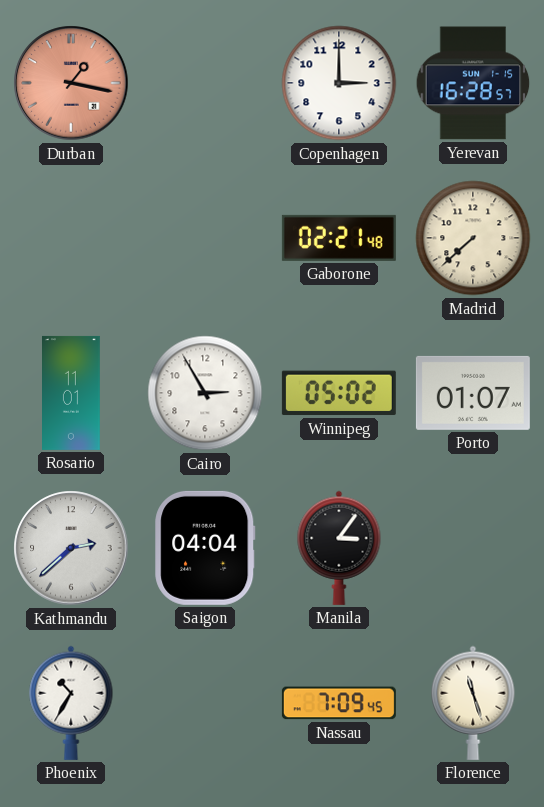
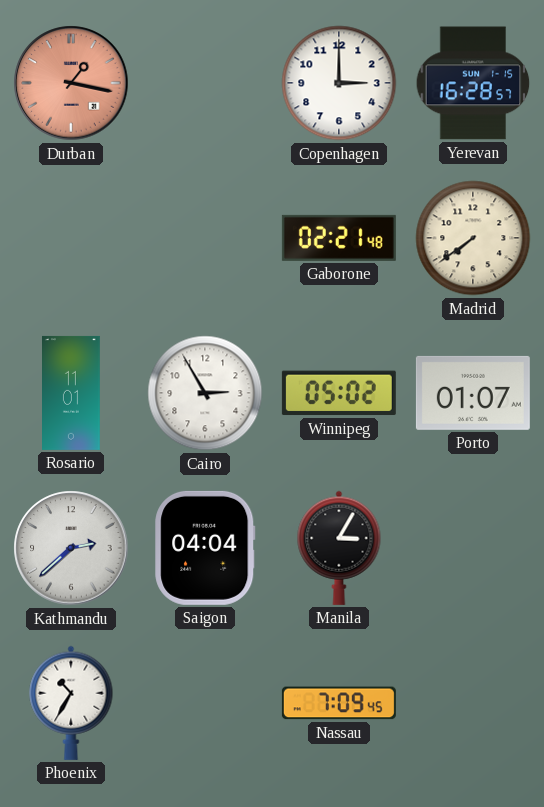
Madrid: 7:38 -> 7:39 (473, 238)
Manila: 3:06 -> 3:05 (339, 548)
Florence: 11:27 -> none (473, 703)
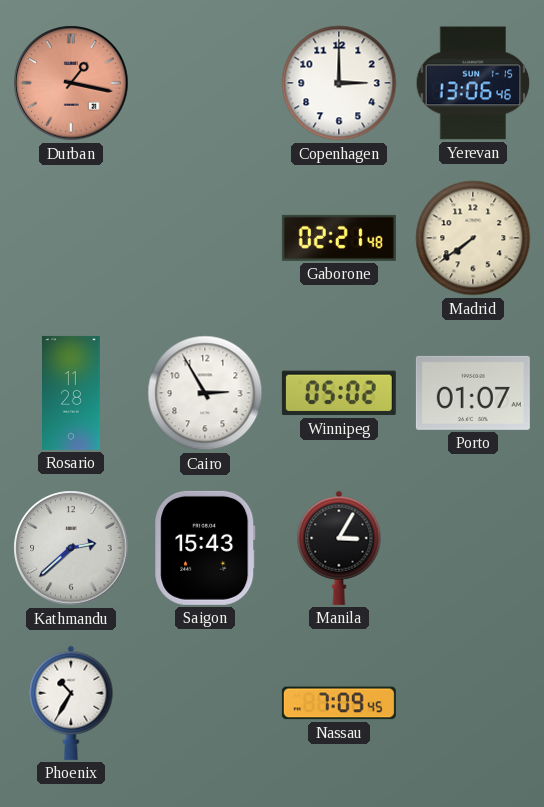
Yerevan: 16:28 -> 13:06 (473, 83)
Rosario: 11:01 -> 11:28 (72, 393)
Saigon: 04:04 -> 15:43 (205, 548)
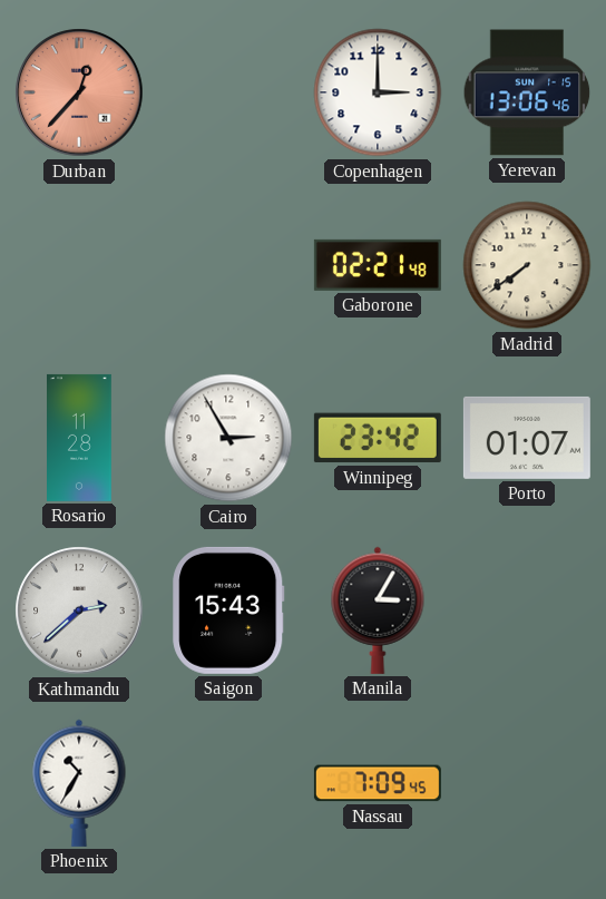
Durban: 1:17 -> 12:37 (79, 92)
Winnipeg: 05:02 -> 23:42 (378, 438)
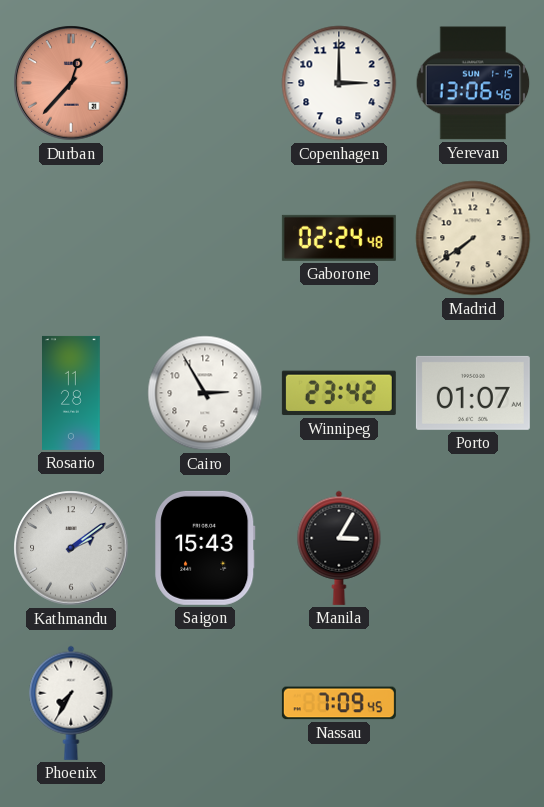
Gaborone: 02:21 -> 02:24 (339, 238)
Kathmandu: 2:38 -> 2:09 (71, 548)
Phoenix: 10:35 -> 7:35 (71, 703)
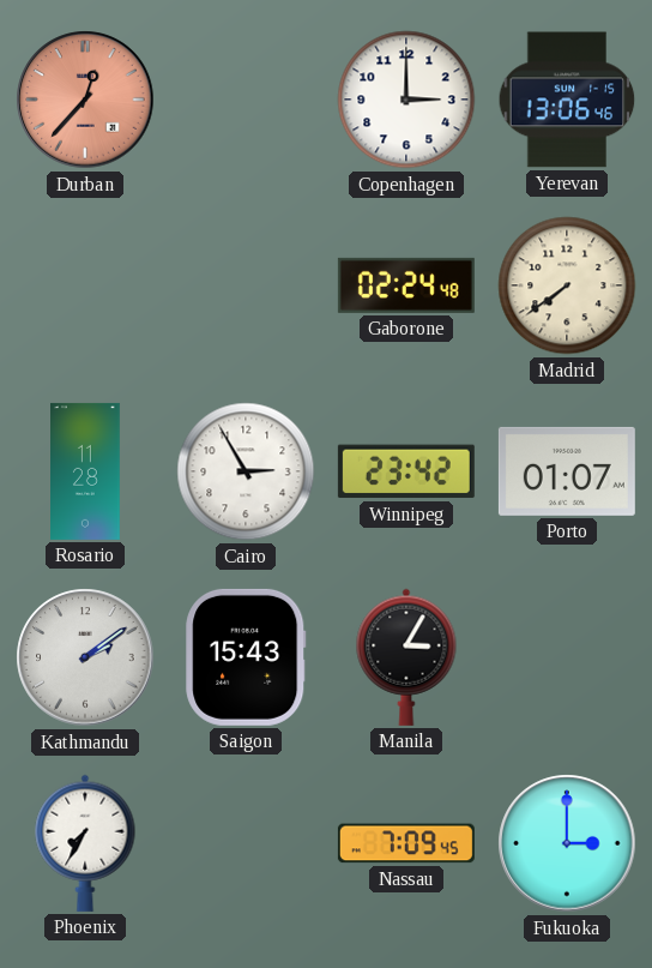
Fukuoka: none -> 3:00 (567, 843)
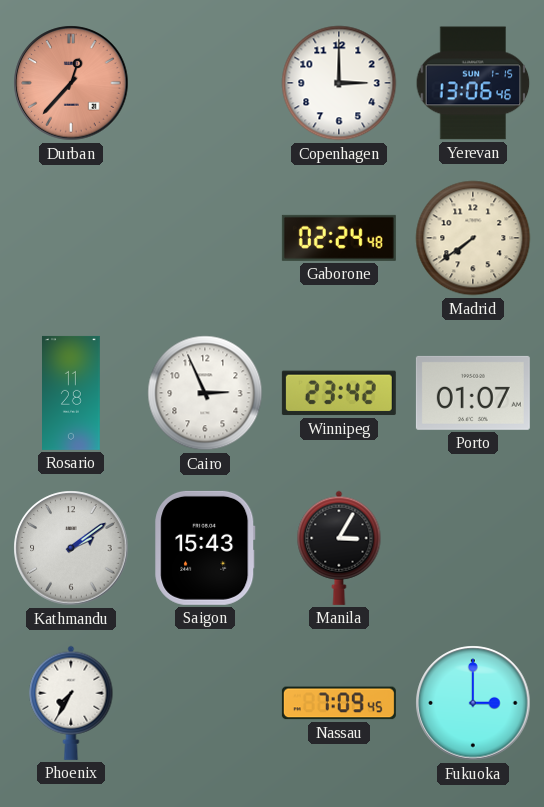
Cairo: 2:55 -> 2:56 (205, 393)
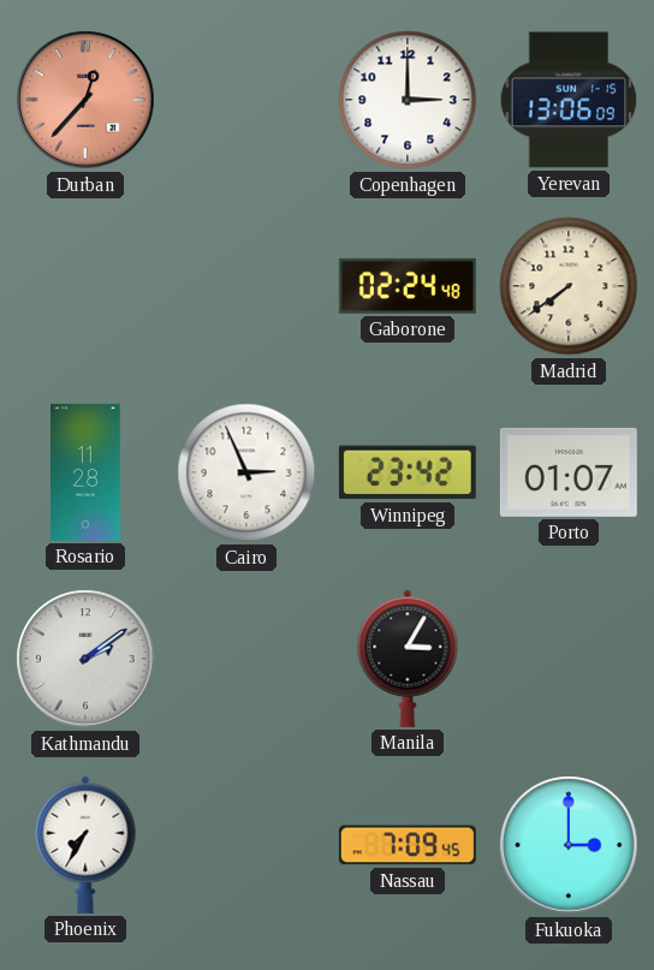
Yerevan: 13:06:46 -> 13:06:09 (569, 100)
Saigon: 15:43 -> none (205, 548)
